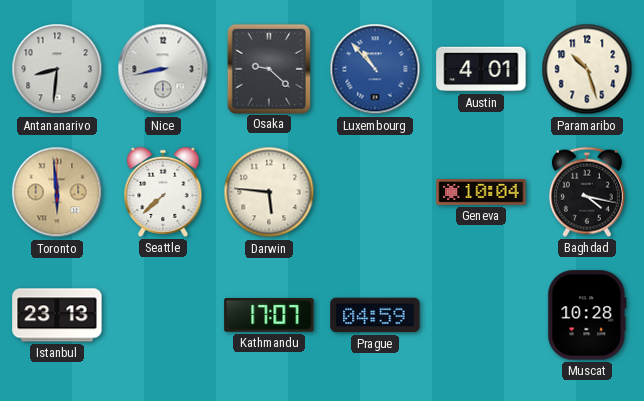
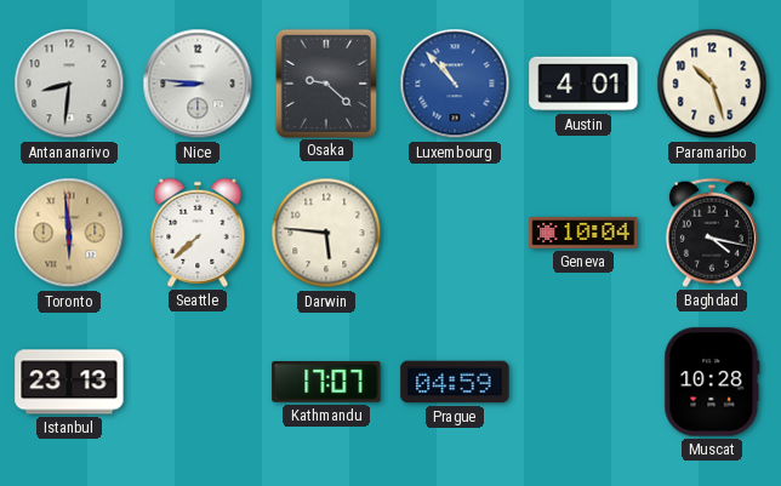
Nice: 8:43 -> 8:46 (198, 84)
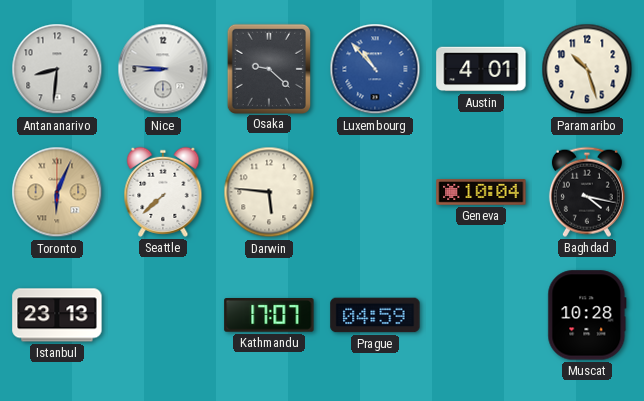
Toronto: 5:59 -> 6:04 (57, 192)
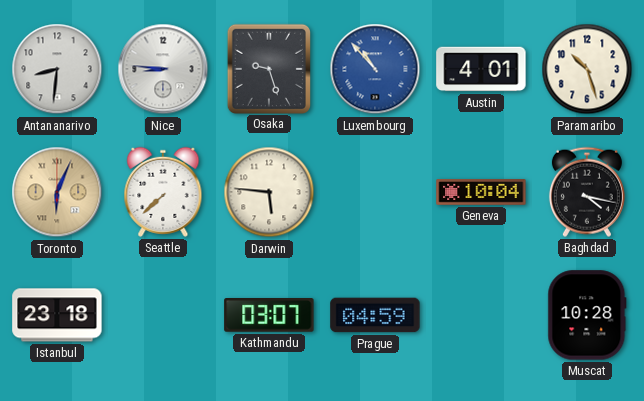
Osaka: 9:22 -> 9:27 (268, 68)
Istanbul: 23:13 -> 23:18 (57, 315)
Kathmandu: 17:07 -> 03:07 (269, 316)
